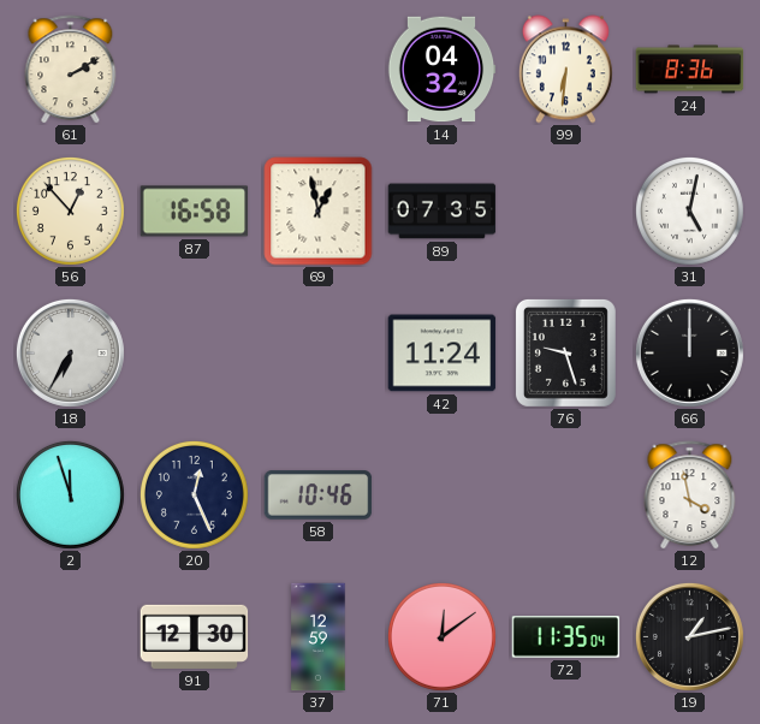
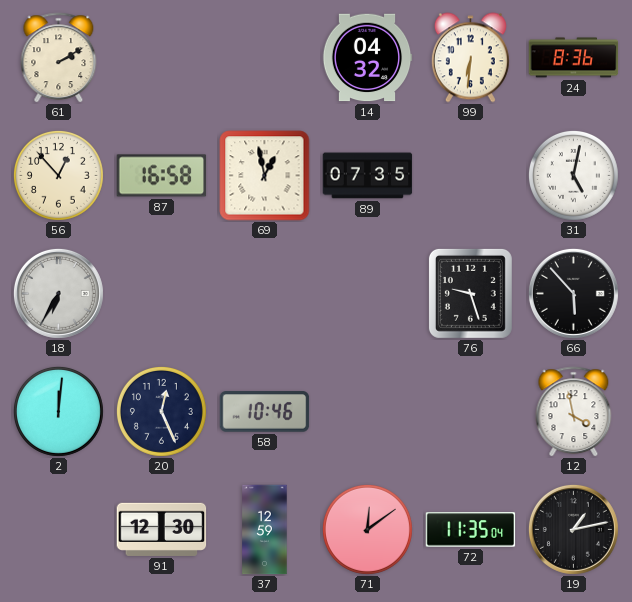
42: 11:24 -> none (443, 354)
66: 12:00 -> 5:53 (573, 293)
2: 11:57 -> 12:01 (58, 411)
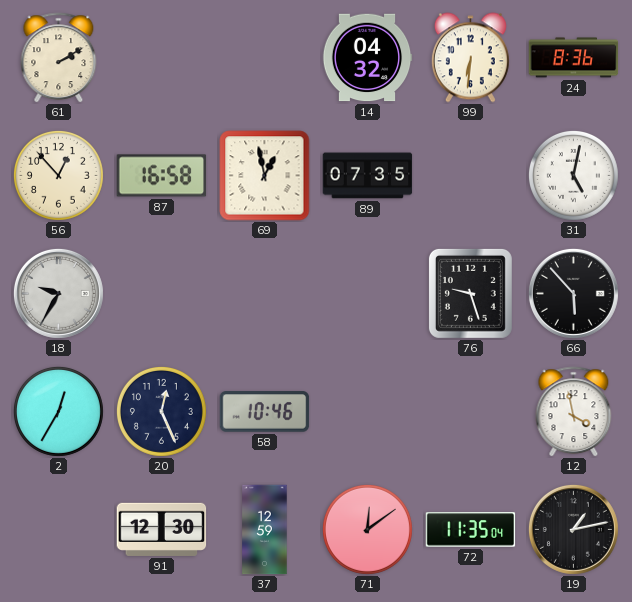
18: 6:35 -> 9:35 (58, 293)
2: 12:01 -> 12:35 (58, 411)
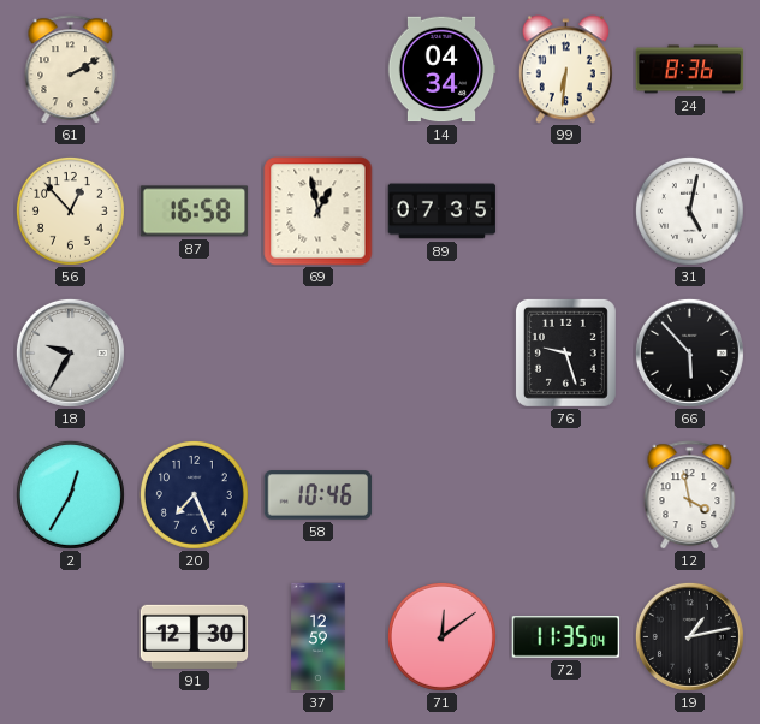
14: 04:32 -> 04:34 (441, 70)
20: 12:26 -> 7:26 (194, 494)
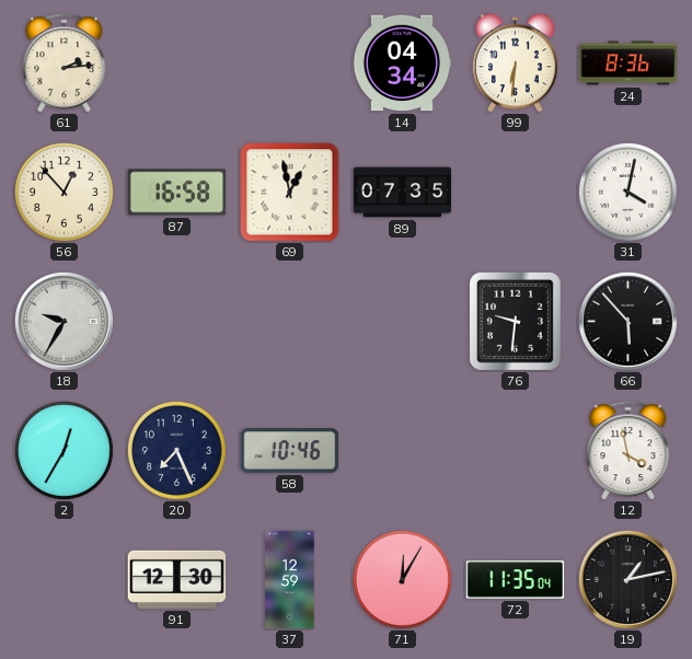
61: 2:10 -> 2:14 (65, 63)
31: 5:02 -> 4:02 (627, 192)
76: 9:27 -> 9:31 (515, 321)
71: 12:09 -> 12:05 (402, 579)
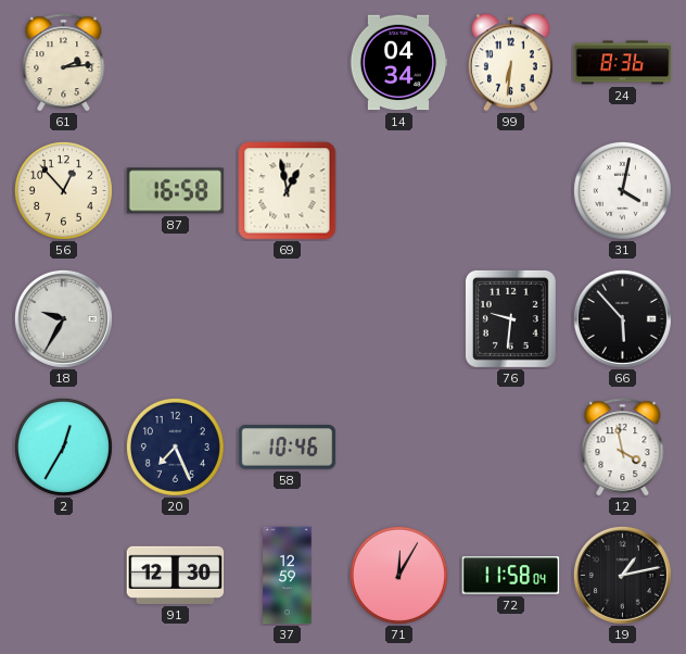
89: 07:35 -> none (403, 193)
72: 11:35 -> 11:58 (511, 576)
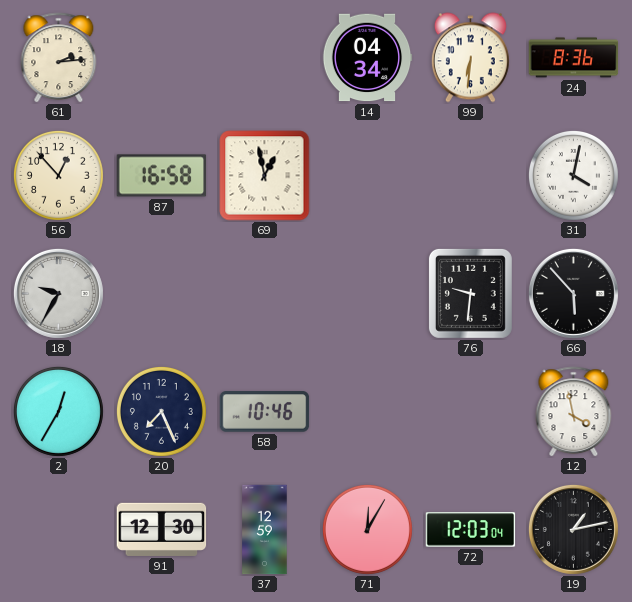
72: 11:58 -> 12:03 (471, 530)
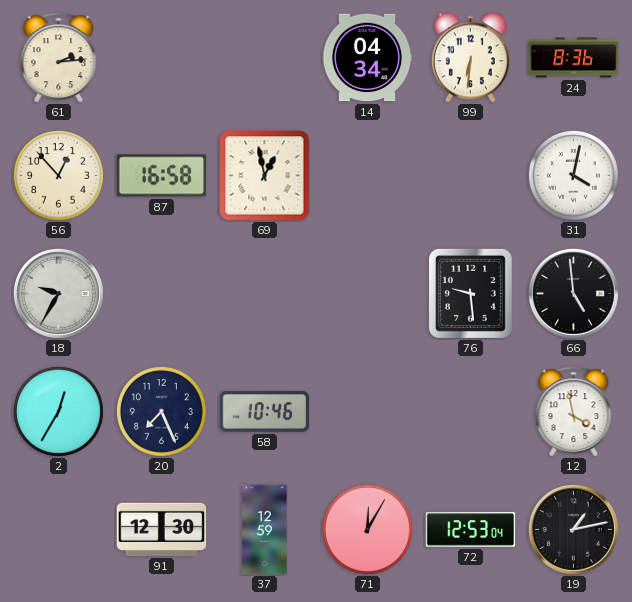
76: 9:31 -> 9:29 (470, 293)
66: 5:53 -> 4:59 (573, 293)
72: 12:03 -> 12:53 (471, 530)
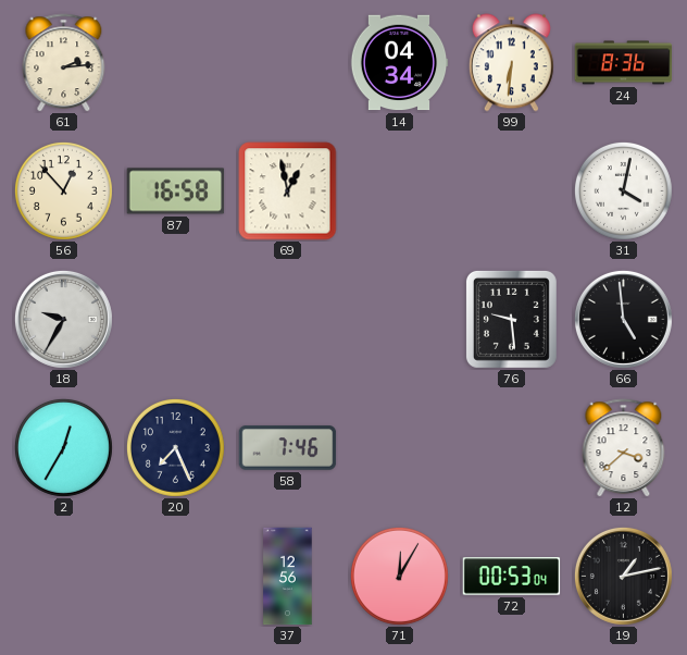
58: 10:46 -> 7:46 (288, 448)
12: 3:58 -> 3:38 (624, 448)
91: 12:30 -> none (162, 529)
37: 12:59 -> 12:56 (288, 577)
72: 12:53 -> 00:53 (512, 577)
